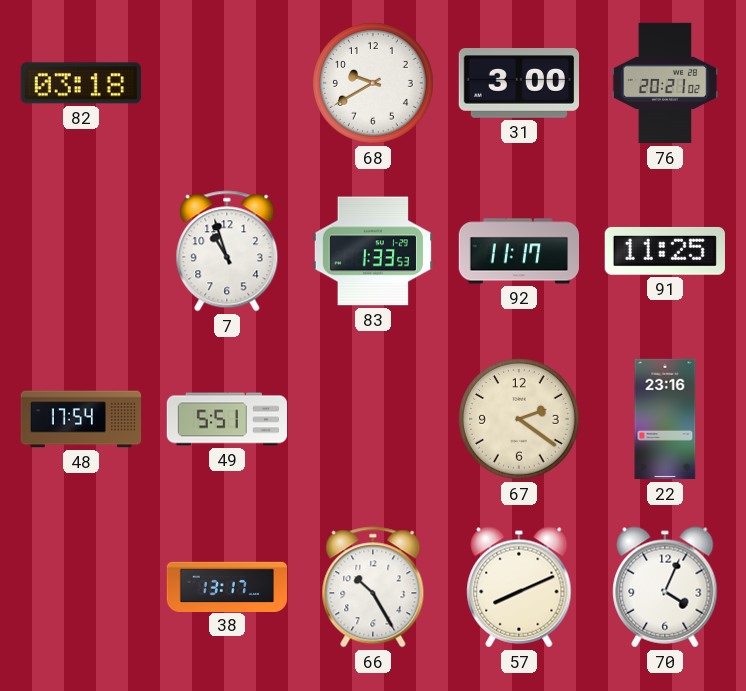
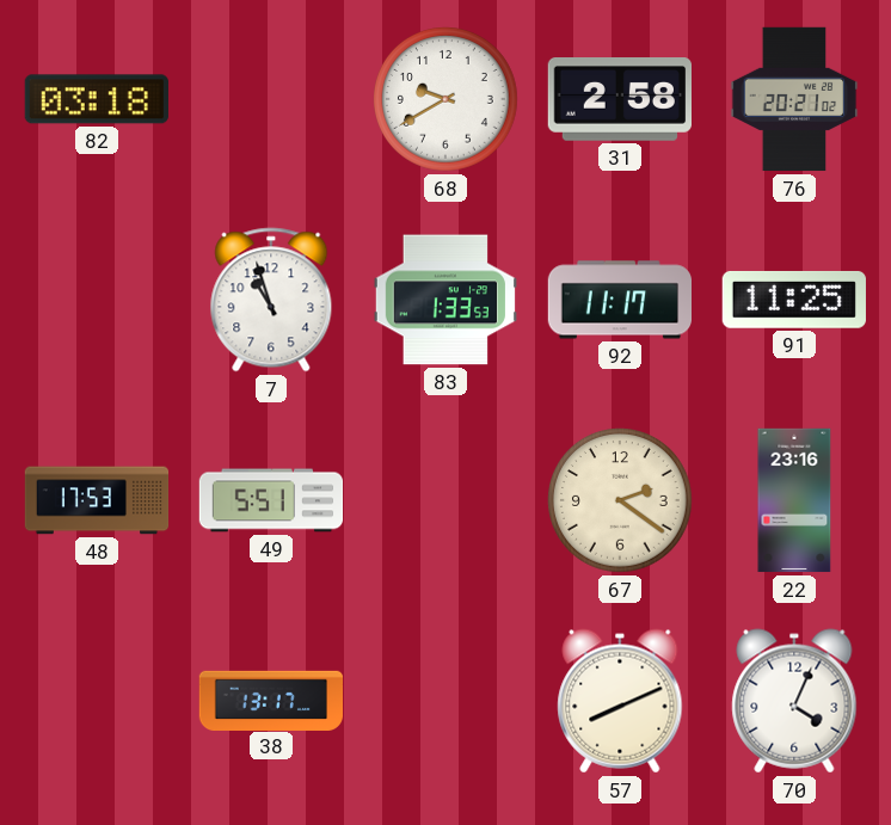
31: 3:00 -> 2:58 (619, 100)
48: 17:54 -> 17:53 (97, 500)
66: 10:25 -> none (373, 587)
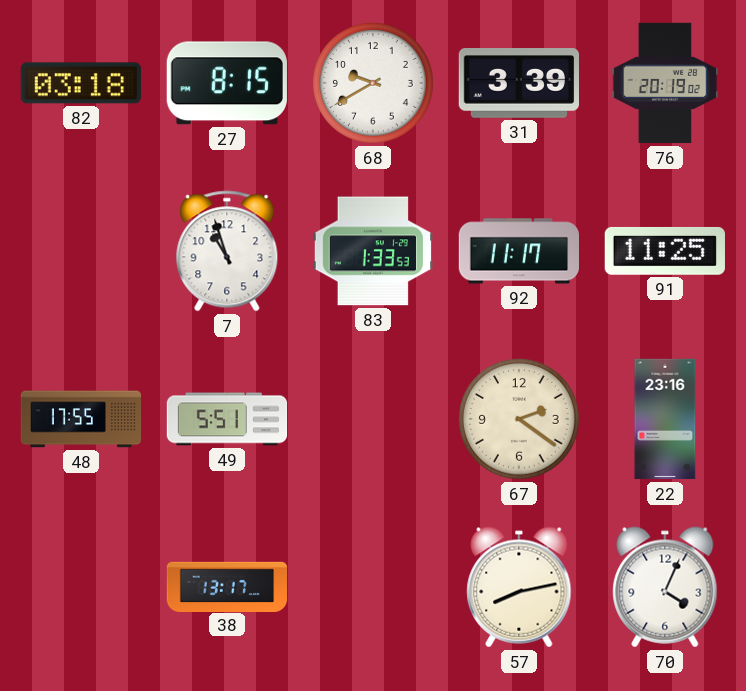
27: none -> 8:15 (227, 83)
31: 2:58 -> 3:39 (518, 84)
76: 20:21 -> 20:19 (665, 83)
48: 17:53 -> 17:55 (81, 419)
57: 8:11 -> 8:13 (519, 587)
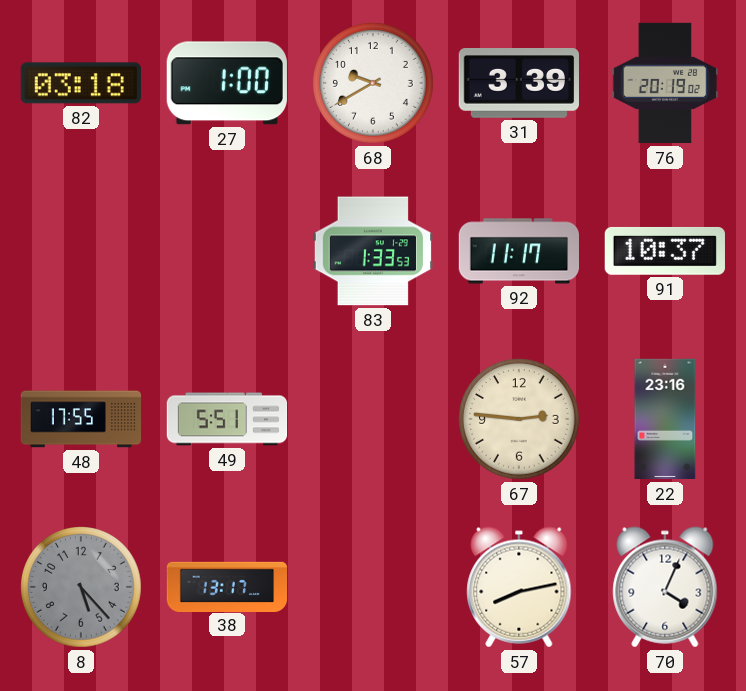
27: 8:15 -> 1:00 (227, 83)
7: 10:57 -> none (227, 251)
91: 11:25 -> 10:37 (665, 251)
67: 2:21 -> 2:46 (520, 420)
8: none -> 5:23 (82, 588)
